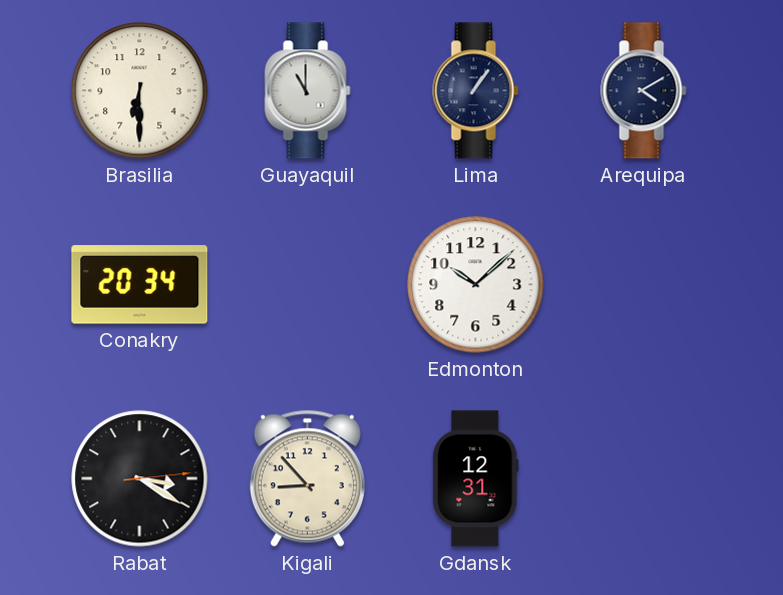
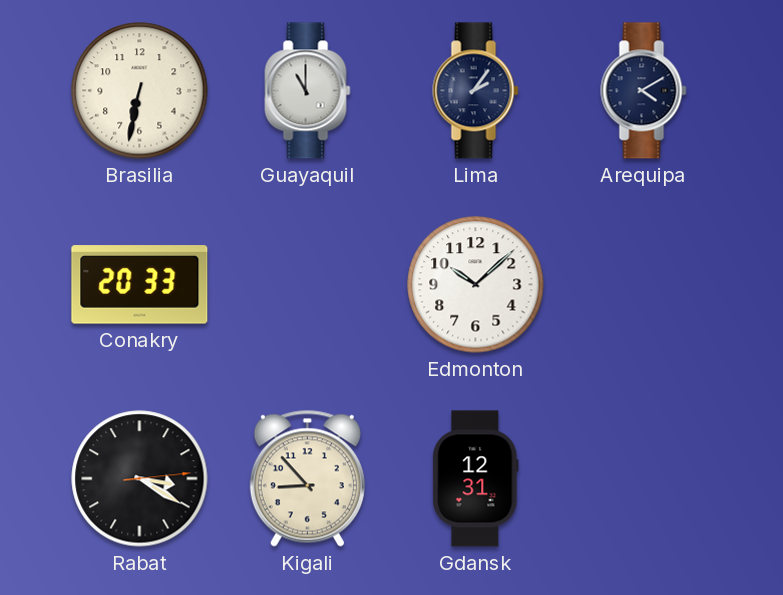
Brasilia: 6:30 -> 6:32 (140, 91)
Lima: 1:06 -> 2:06 (476, 91)
Conakry: 20:34 -> 20:33 (140, 285)
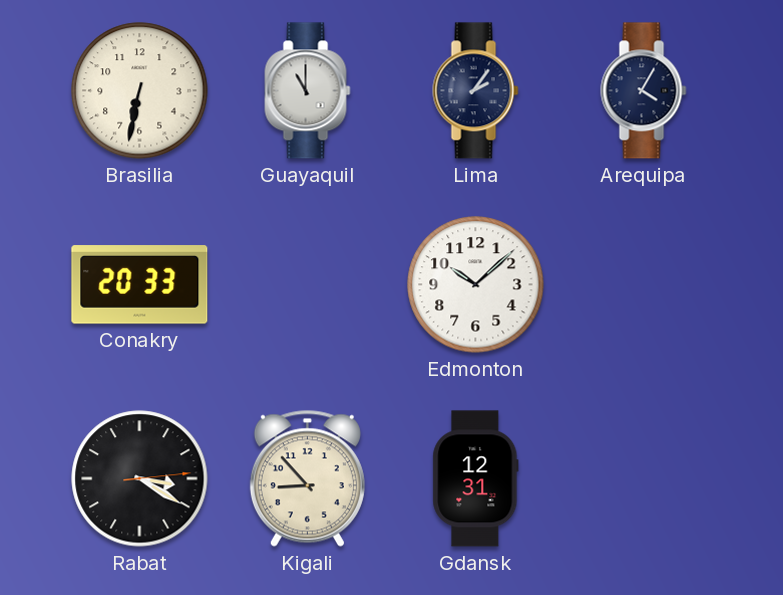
Arequipa: 4:10 -> 4:05 (644, 91)
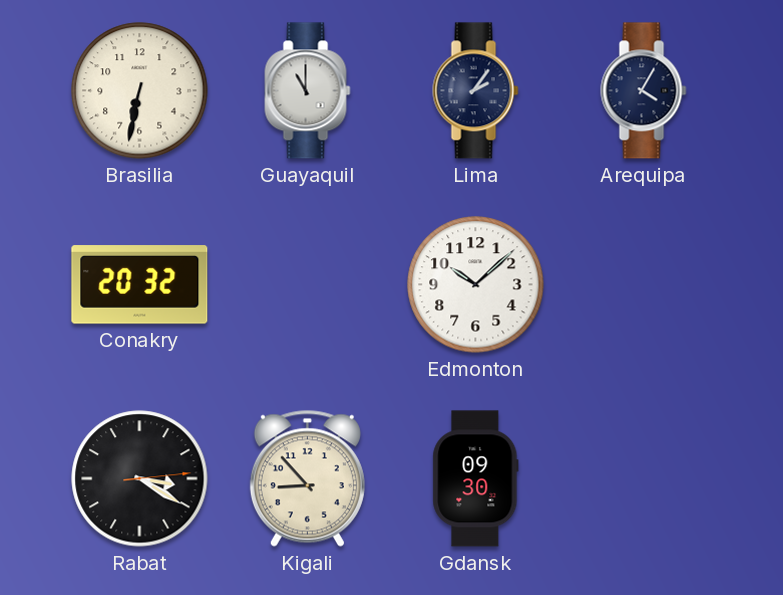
Conakry: 20:33 -> 20:32 (140, 285)
Gdansk: 12:31 -> 09:30 (476, 479)
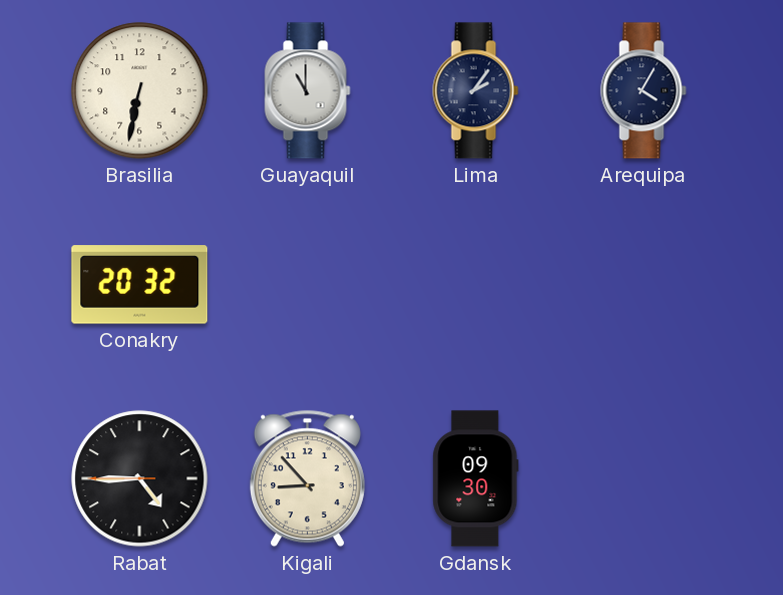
Edmonton: 10:08 -> none (476, 285)
Rabat: 3:20 -> 4:44 (140, 479)
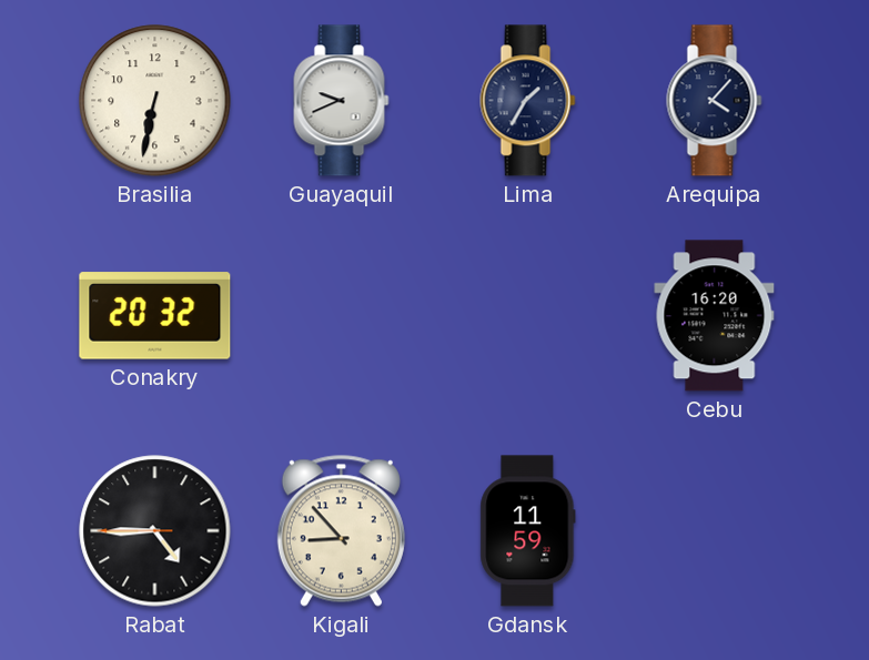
Guayaquil: 11:00 -> 9:41 (342, 101)
Lima: 2:06 -> 1:35 (528, 101)
Arequipa: 4:05 -> 4:07 (715, 101)
Cebu: none -> 16:20 (715, 316)
Gdansk: 09:30 -> 11:59 (528, 531)
